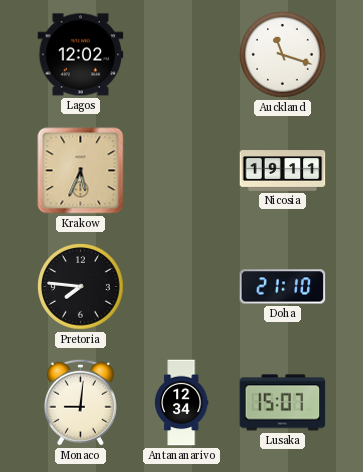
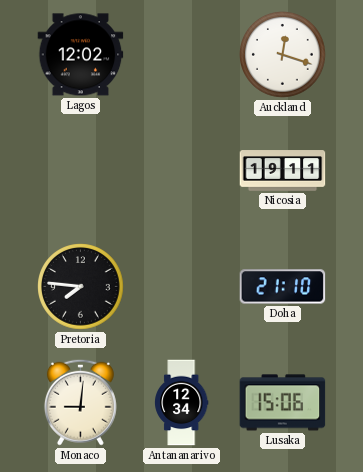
Auckland: 11:18 -> 12:18 (283, 55)
Krakow: 5:34 -> none (81, 171)
Lusaka: 15:07 -> 15:06 (283, 403)
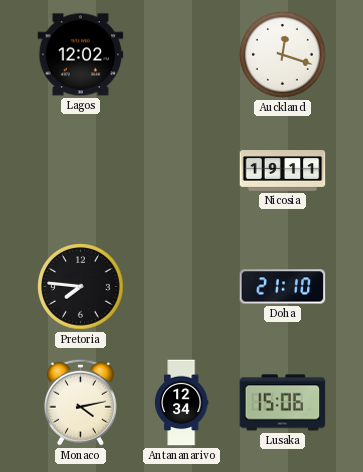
Monaco: 9:01 -> 4:13 (80, 402)
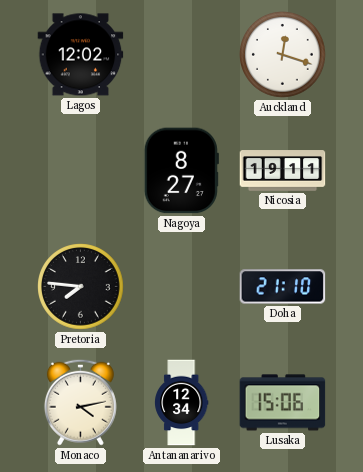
Nagoya: none -> 8:27 (181, 171)
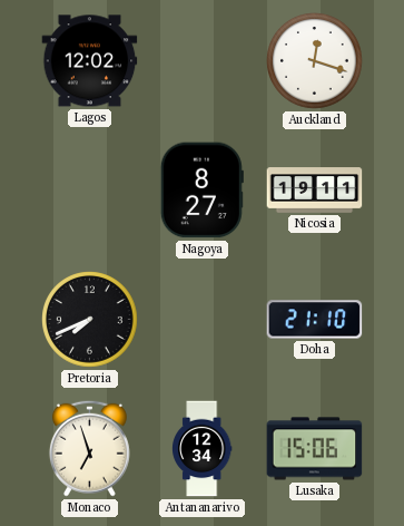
Pretoria: 7:46 -> 7:41 (90, 320)
Monaco: 4:13 -> 6:57 (89, 448)
